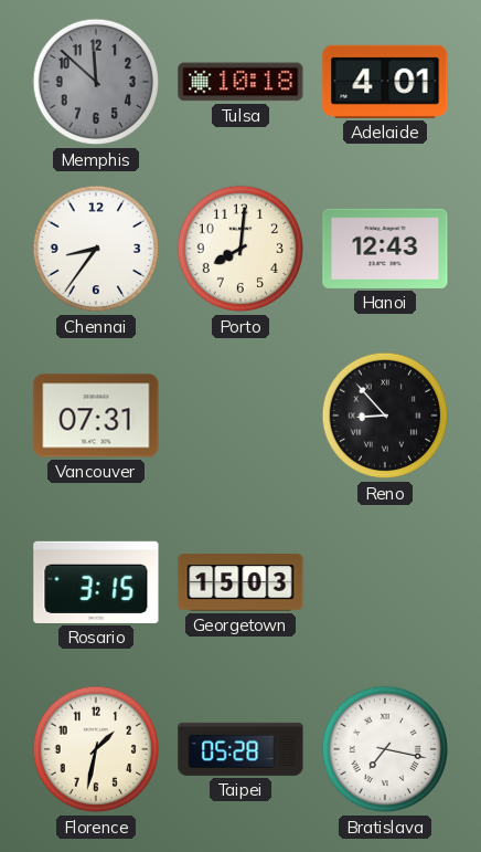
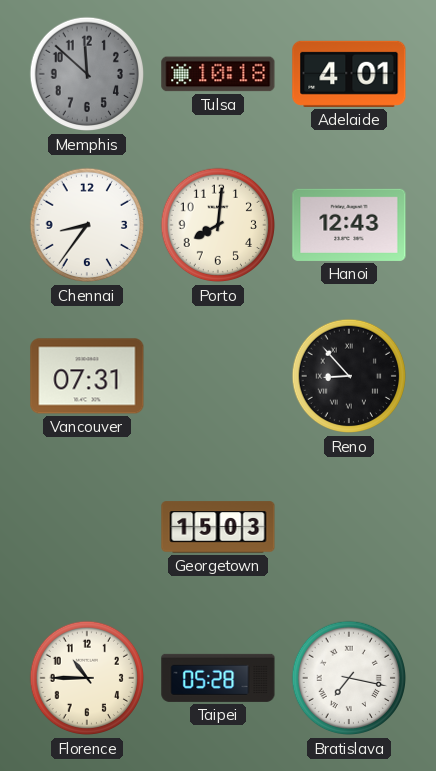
Rosario: 3:15 -> none (96, 582)
Florence: 1:32 -> 10:45 (87, 678)
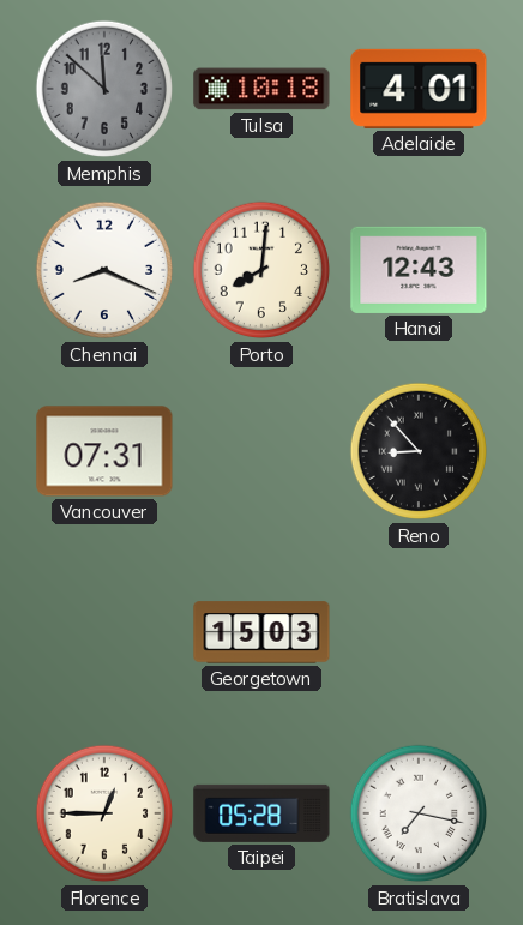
Chennai: 8:36 -> 8:19 (104, 270)
Florence: 10:45 -> 12:45 (104, 813)
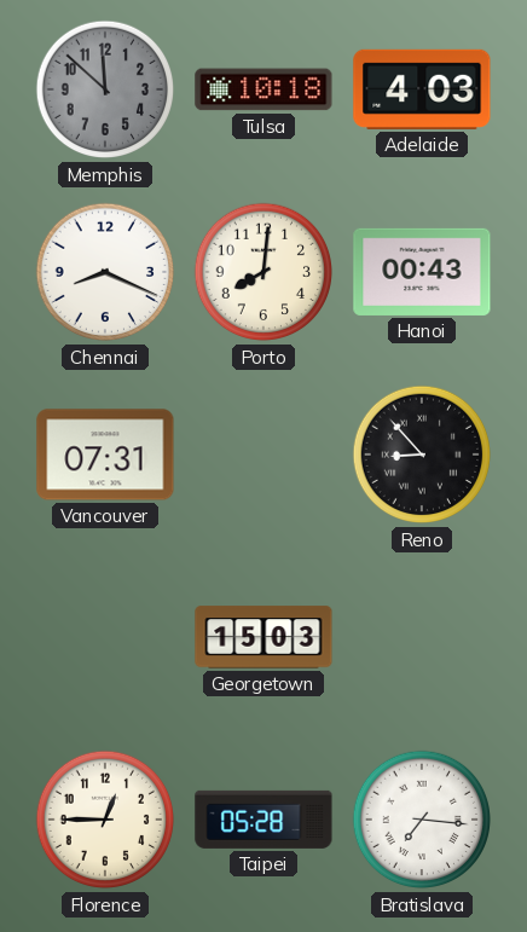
Adelaide: 4:01 -> 4:03 (422, 89)
Hanoi: 12:43 -> 00:43 (422, 272)
Bratislava: 7:17 -> 7:16 (422, 820)
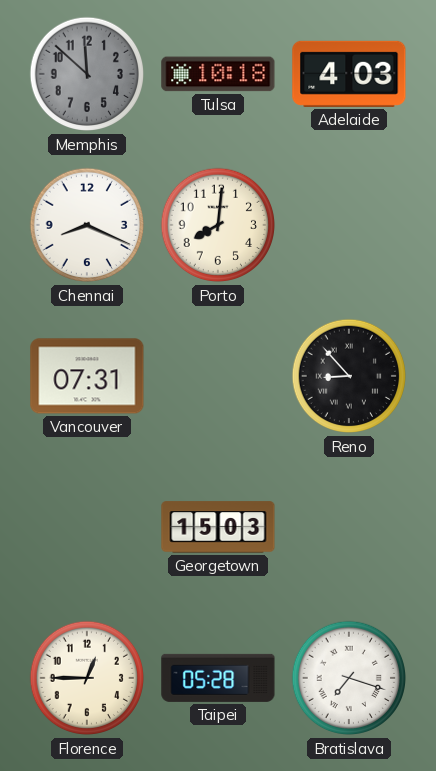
Hanoi: 00:43 -> none (422, 272)
Bratislava: 7:16 -> 7:18 (349, 678)
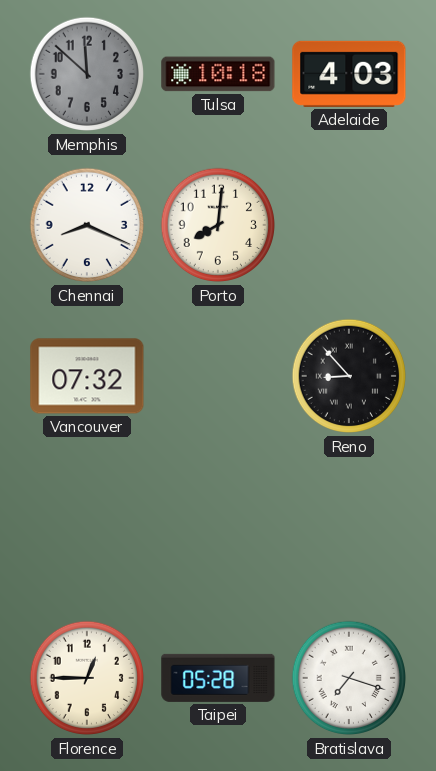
Vancouver: 07:31 -> 07:32 (87, 376)
Georgetown: 15:03 -> none (218, 527)
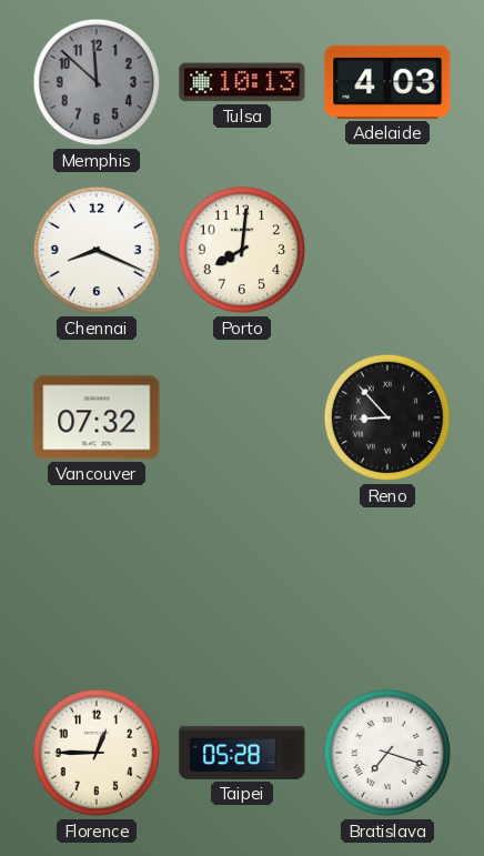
Tulsa: 10:18 -> 10:13 (242, 82)
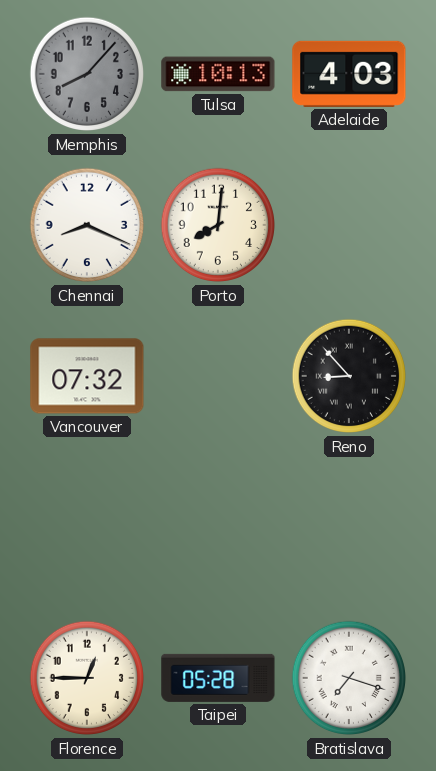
Memphis: 11:52 -> 8:07 (87, 74)
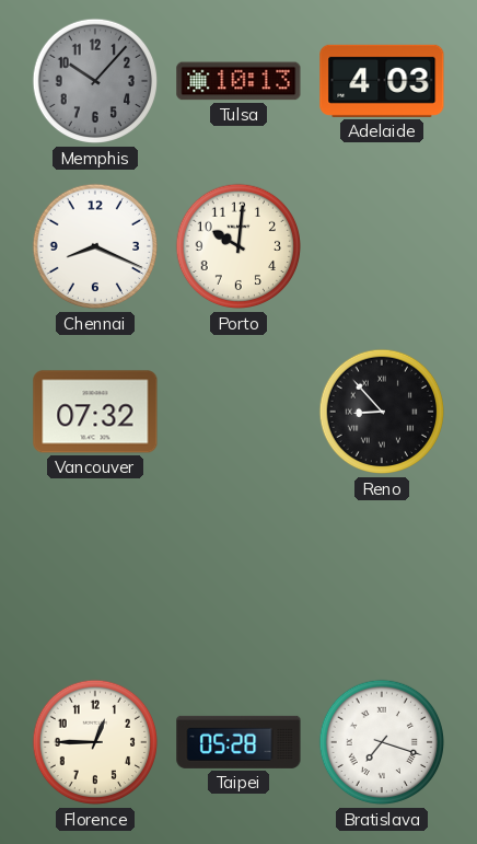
Memphis: 8:07 -> 10:07 (95, 81)
Porto: 8:01 -> 10:01 (238, 246)
